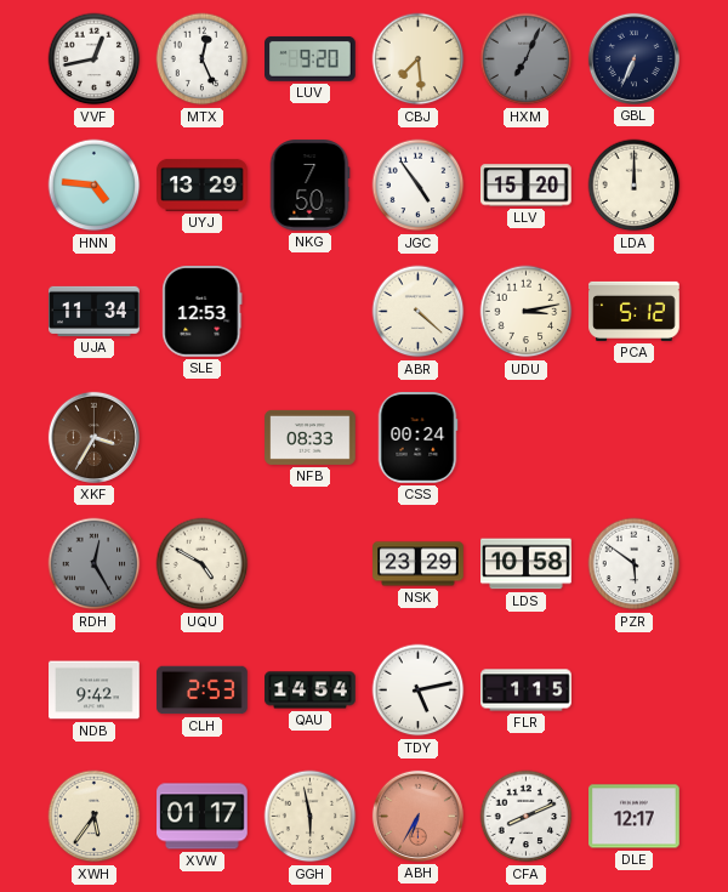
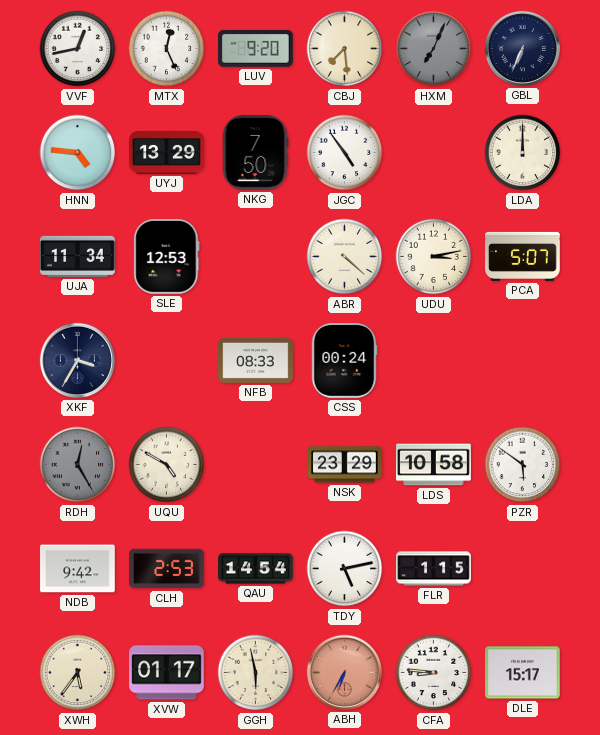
LLV: 15:20 -> none (527, 186)
PCA: 5:12 -> 5:07 (523, 256)
XKF dial: brown -> navy (77, 360)
CFA: 8:11 -> 8:46 (434, 673)
DLE: 12:17 -> 15:17 (523, 673)
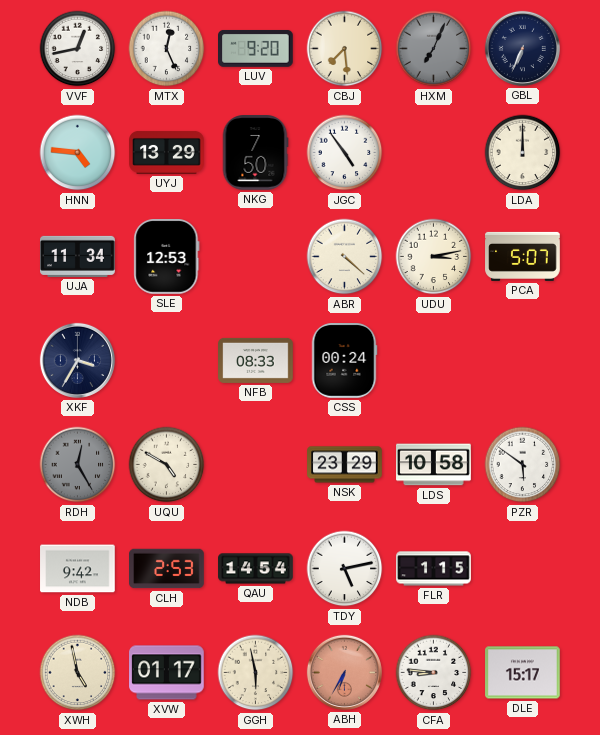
XWH: 5:36 -> 4:58 (78, 673)
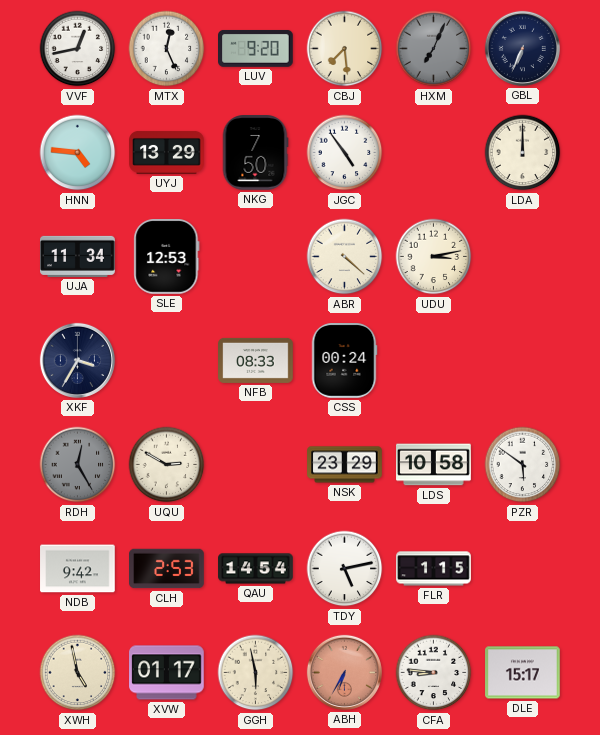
PCA: 5:07 -> none (523, 256)
UQU: 4:50 -> 2:50 (167, 465)
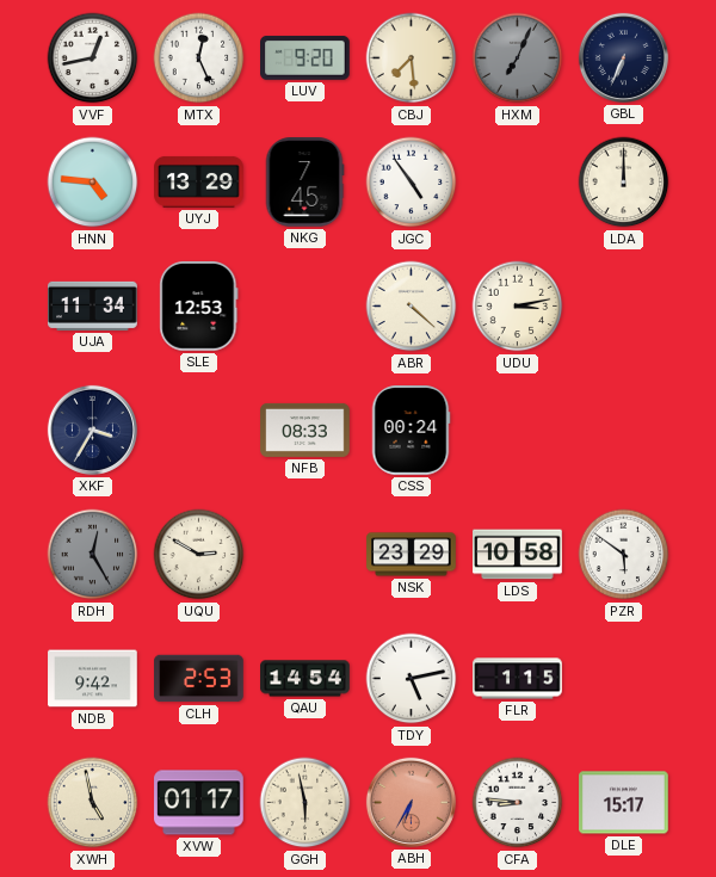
NKG: 7:50 -> 7:45 (304, 183)
